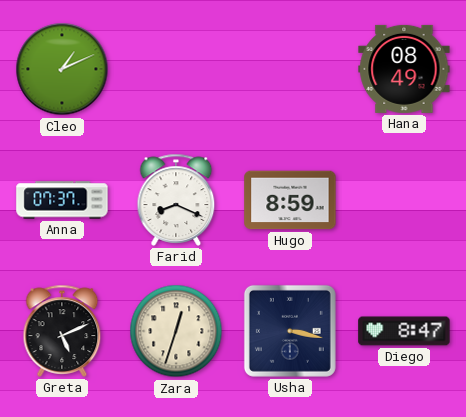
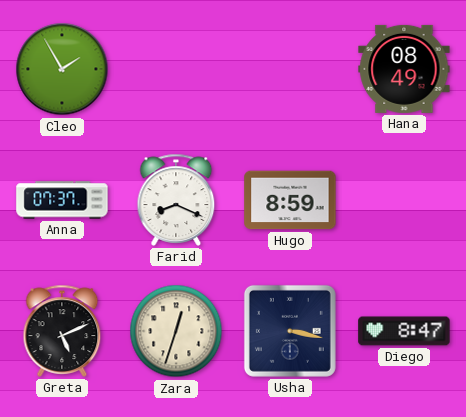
Cleo: 1:11 -> 1:55 (62, 69)
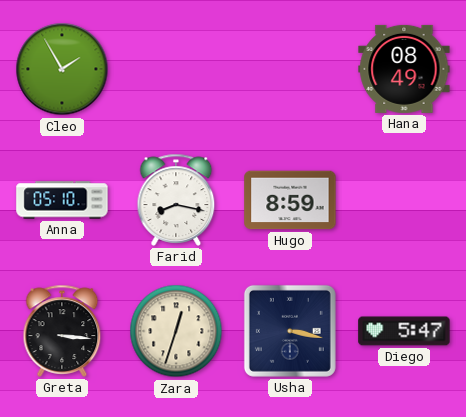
Anna: 07:37 -> 05:10 (62, 200)
Farid: 8:19 -> 8:17 (176, 200)
Greta: 5:11 -> 3:16 (62, 331)
Diego: 8:47 -> 5:47 (404, 331)
